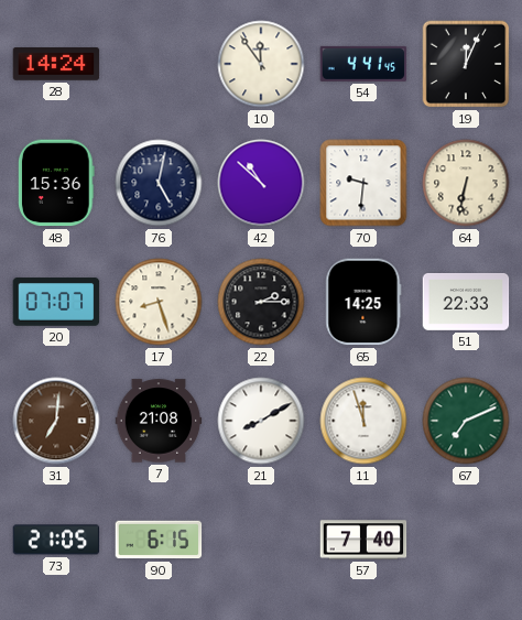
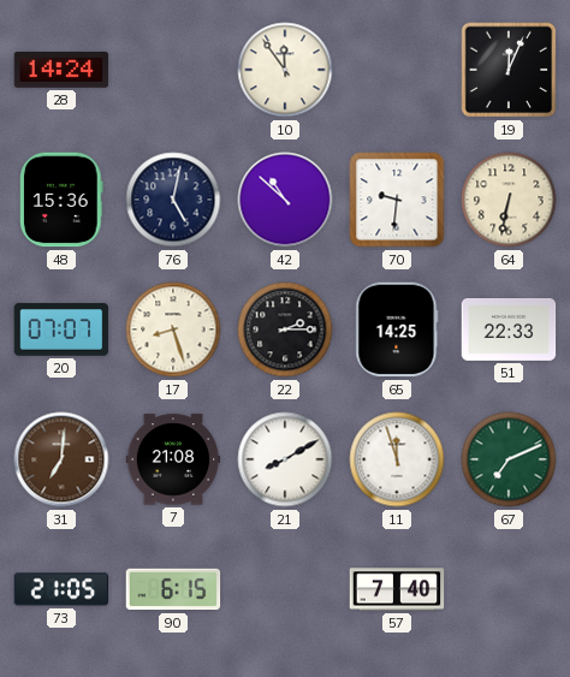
54: 4:41 -> none (363, 64)
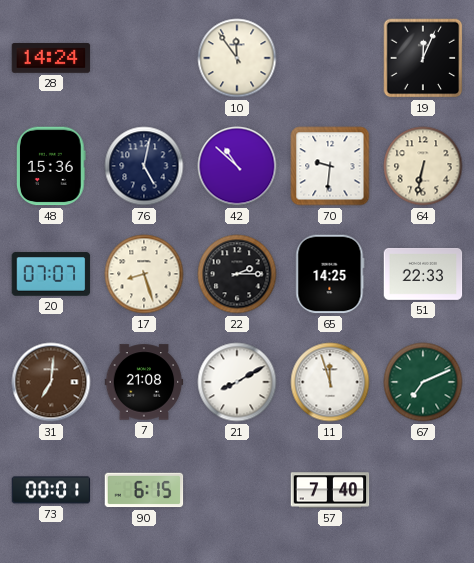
73: 21:05 -> 00:01 (51, 490)
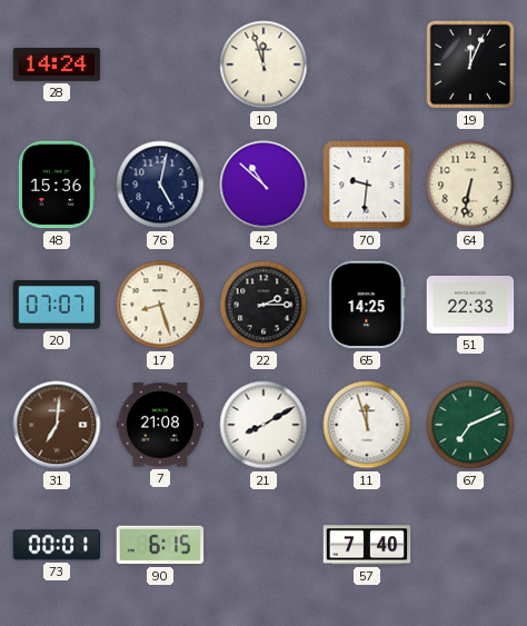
10: 11:54 -> 11:57 (263, 64)
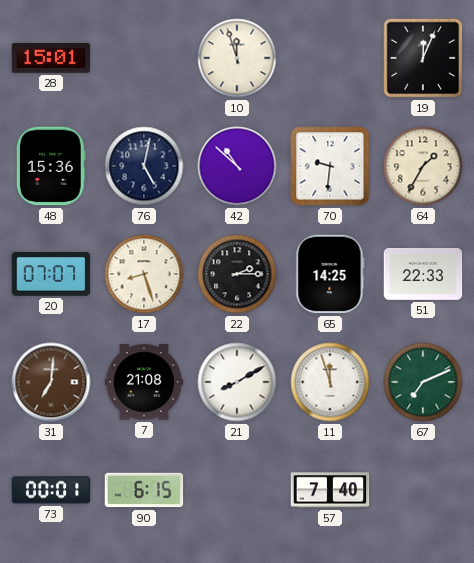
28: 14:24 -> 15:01 (51, 59)
64: 6:32 -> 1:35 (423, 166)
